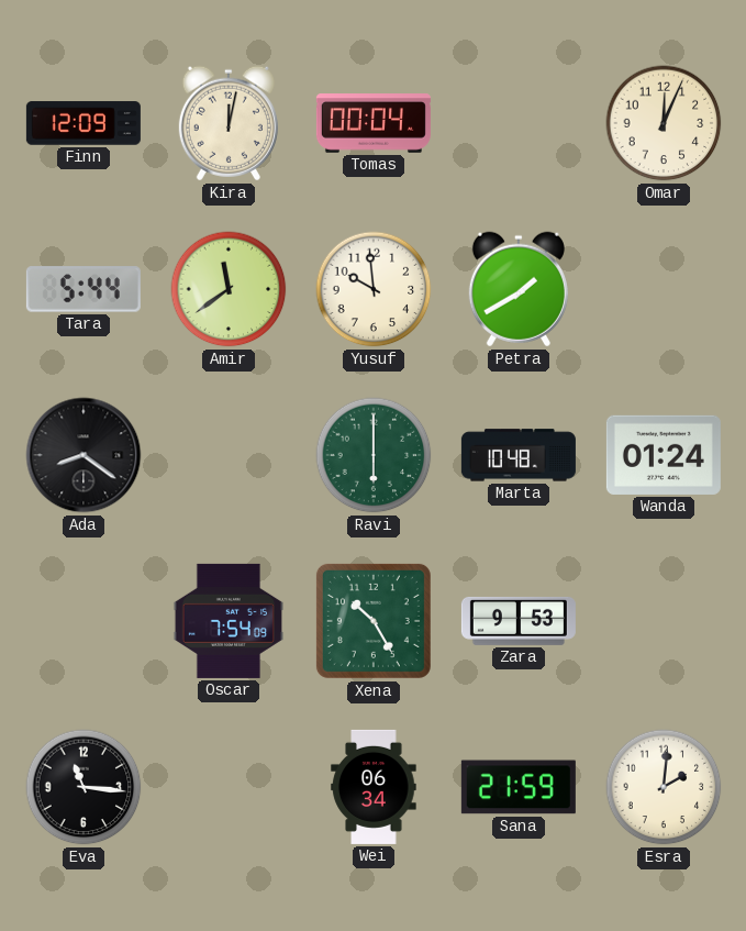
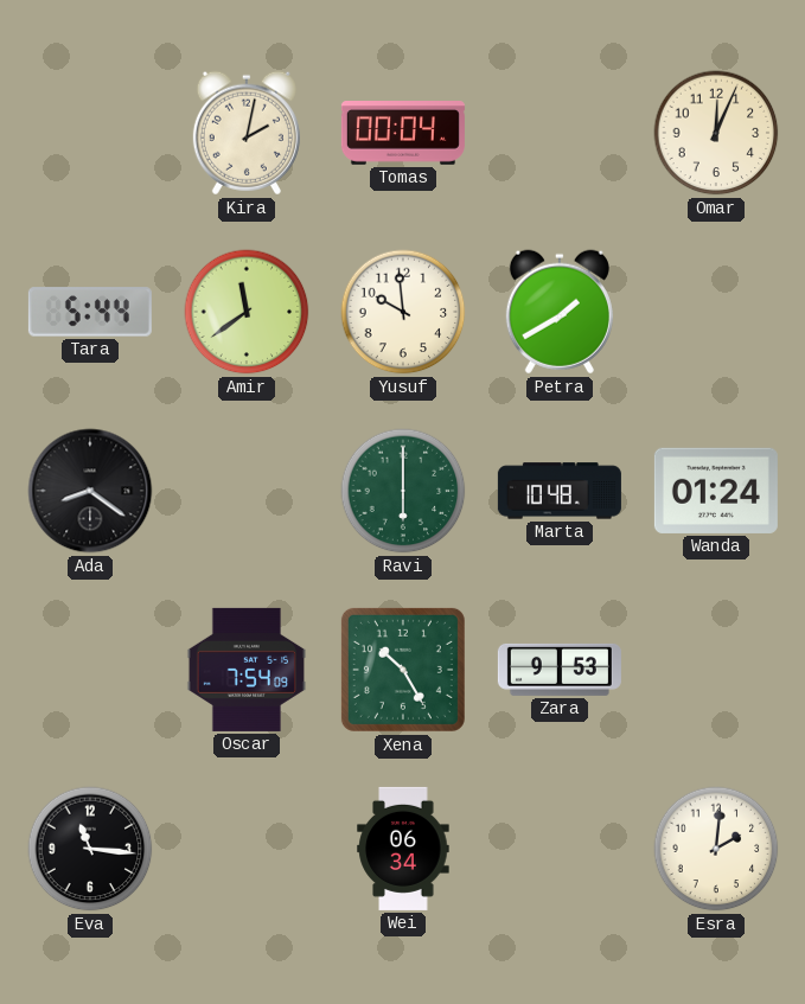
Finn: 12:09 -> none (83, 123)
Kira: 12:02 -> 2:02 (247, 133)
Sana: 21:59 -> none (519, 787)
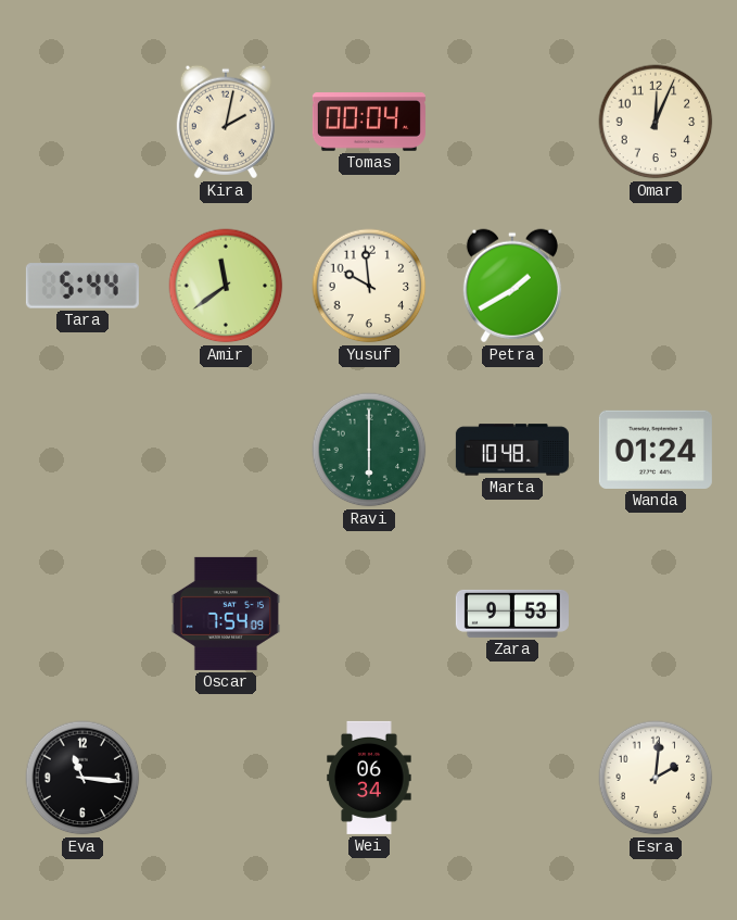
Ada: 8:21 -> none (90, 491)
Xena: 10:25 -> none (403, 670)
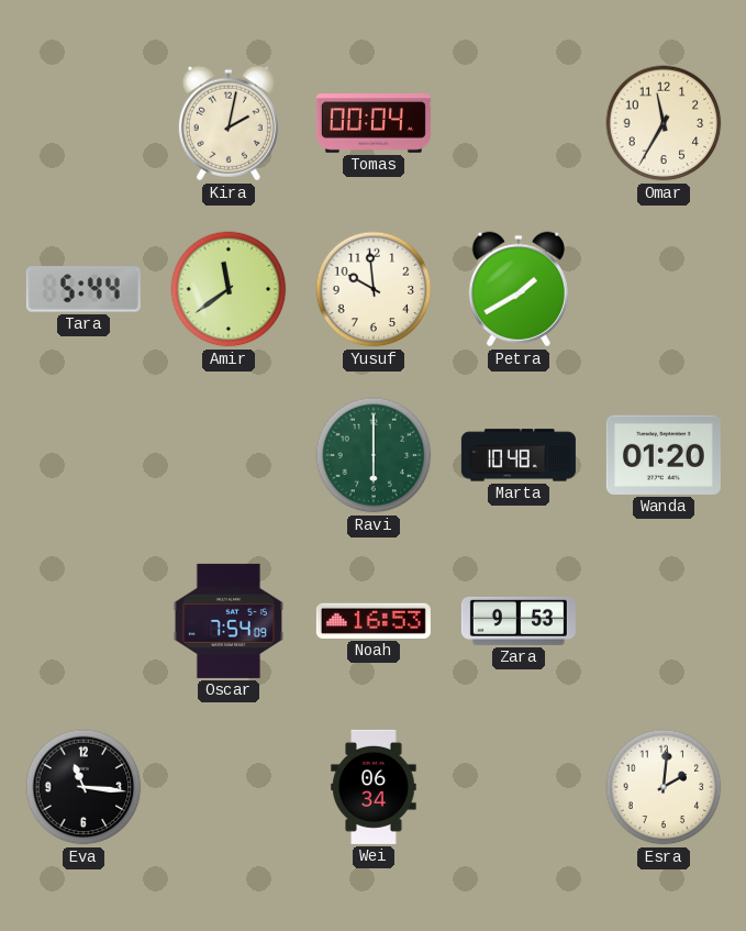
Omar: 12:04 -> 11:35 (664, 123)
Wanda: 01:24 -> 01:20 (664, 455)
Noah: none -> 16:53 (374, 621)
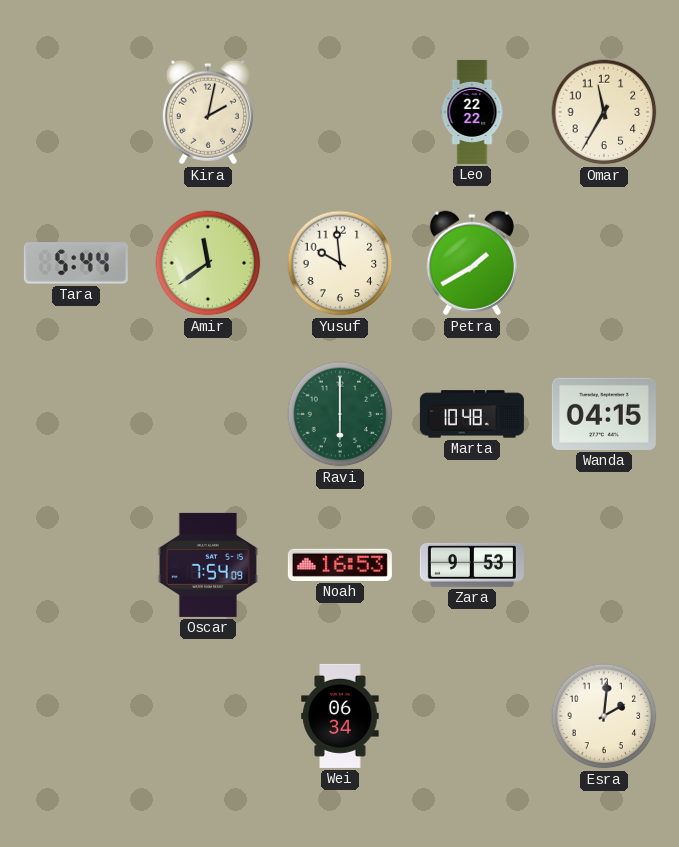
Tomas: 00:04 -> none (374, 123)
Leo: none -> 22:22 (472, 112)
Wanda: 01:20 -> 04:15 (604, 414)
Eva: 11:16 -> none (83, 787)
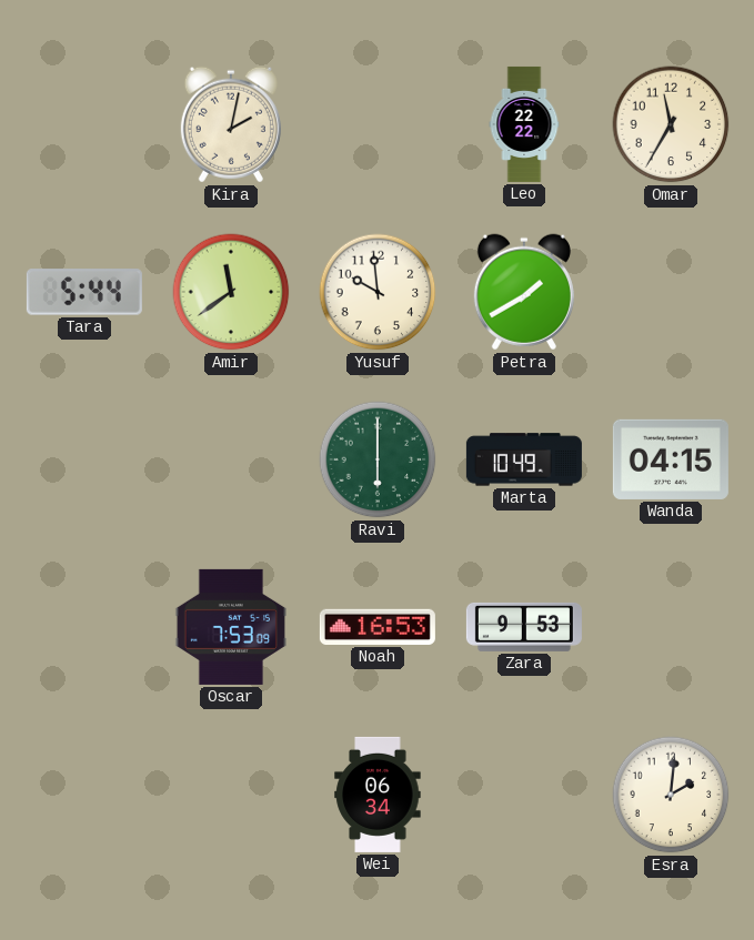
Marta: 10:48 -> 10:49 (524, 459)
Oscar: 7:54 -> 7:53 (231, 627)
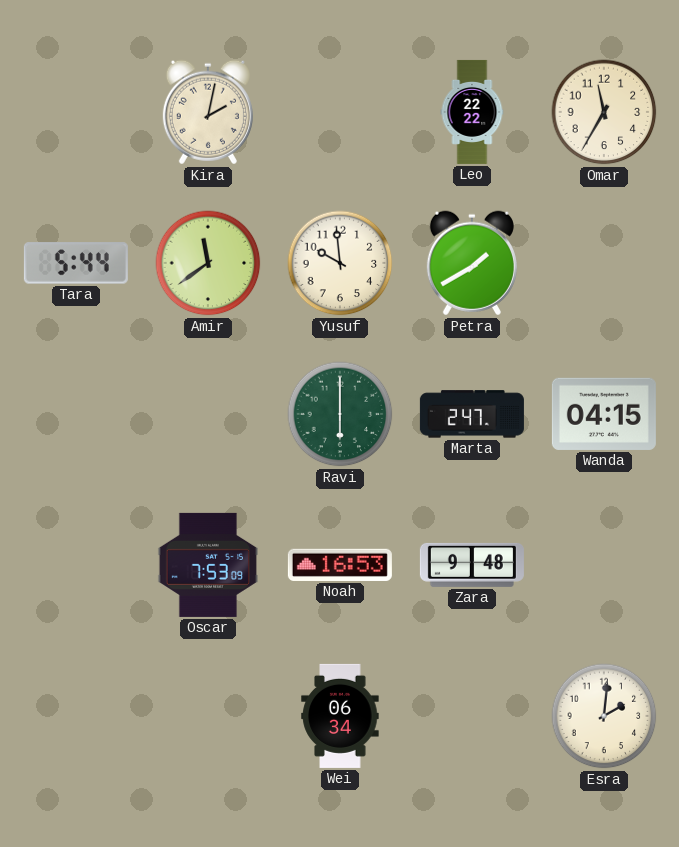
Marta: 10:49 -> 2:47 (472, 414)
Zara: 9:53 -> 9:48 (472, 565)
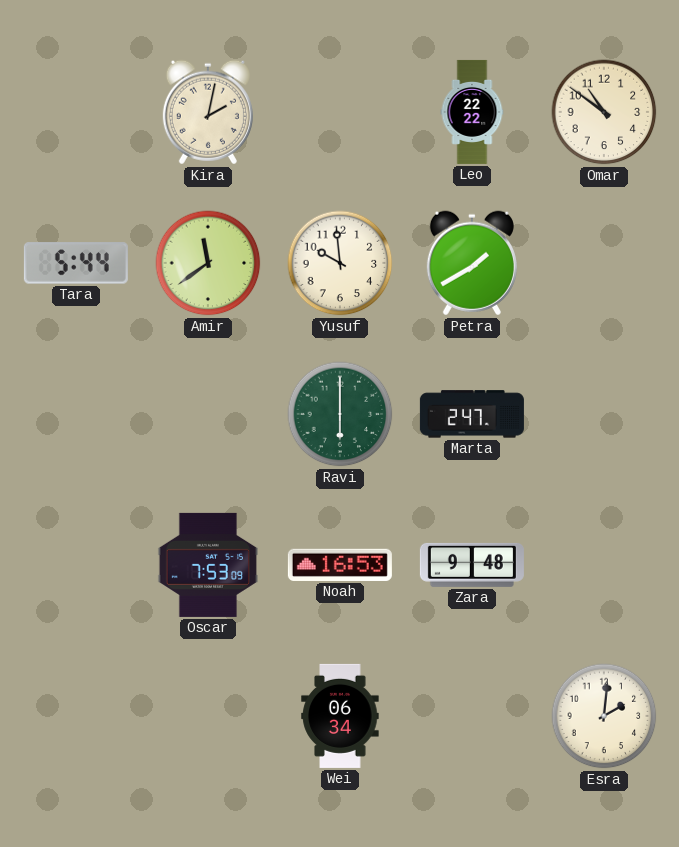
Omar: 11:35 -> 10:51 (604, 112)
Wanda: 04:15 -> none (604, 414)
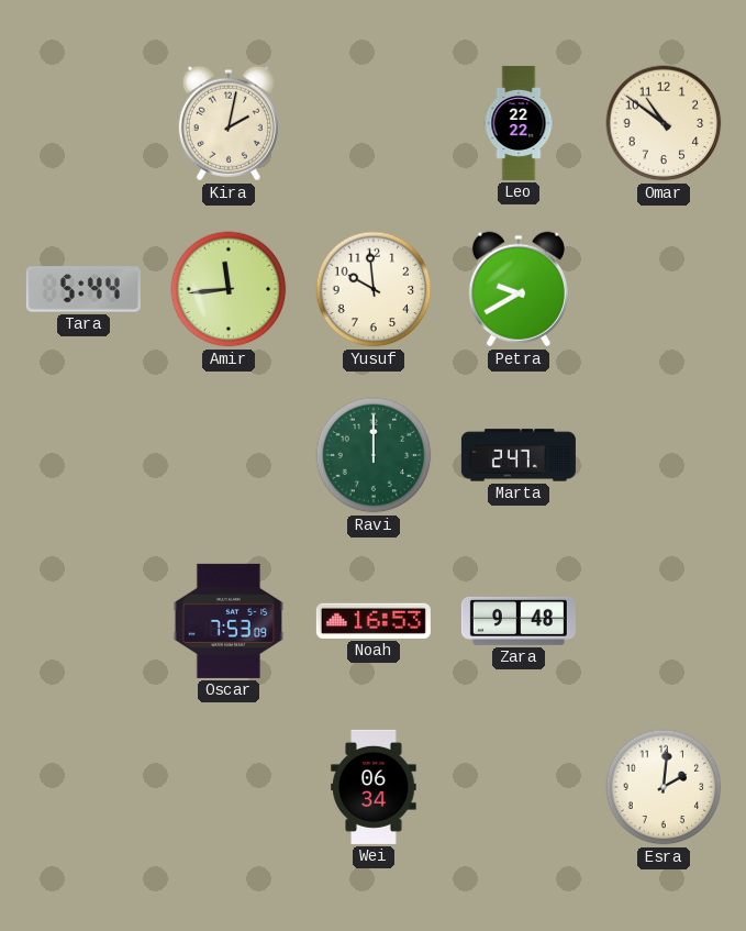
Amir: 11:39 -> 11:44 (229, 289)
Petra: 1:40 -> 9:40 (519, 289)
Ravi: 6:00 -> 12:00 (374, 455)
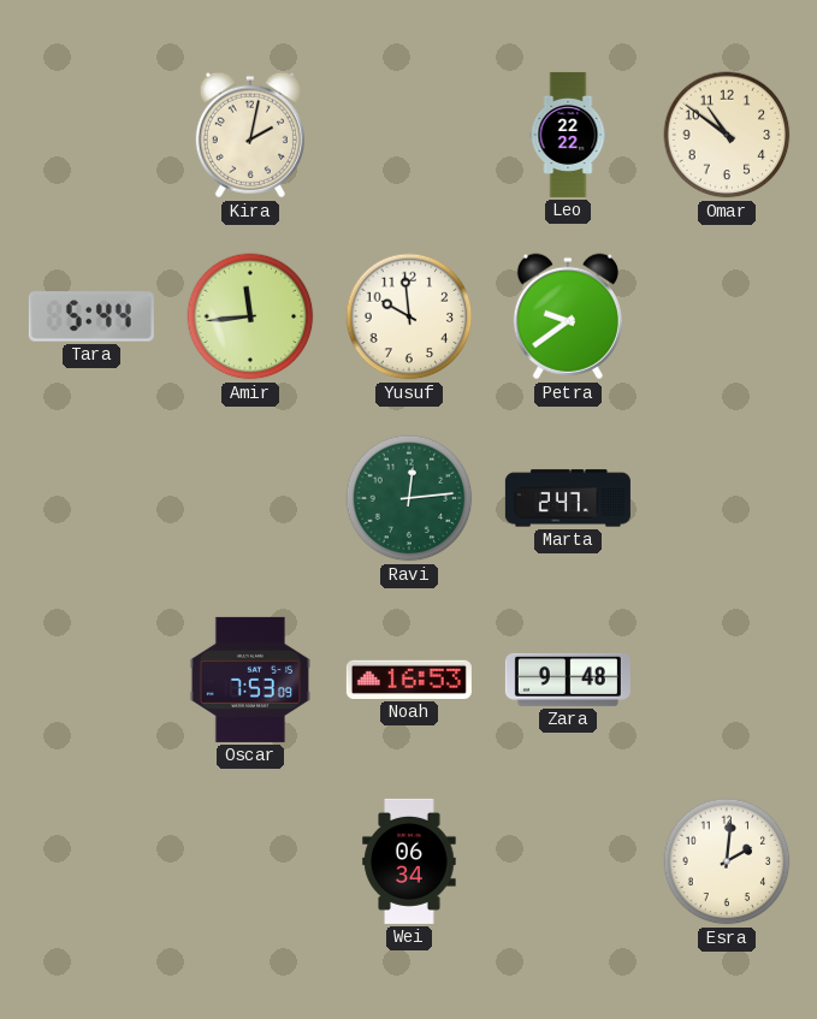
Petra: 9:40 -> 9:39 (568, 316)
Ravi: 12:00 -> 12:14 (409, 498)
